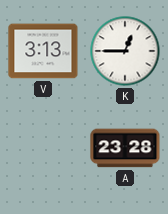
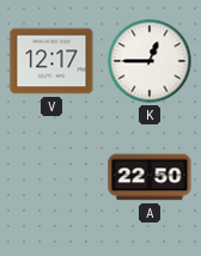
V: 3:13 -> 12:17 (51, 61)
A: 23:28 -> 22:50 (150, 177)
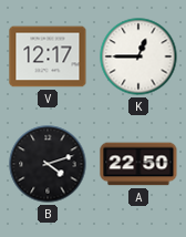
B: none -> 4:12 (48, 164)
